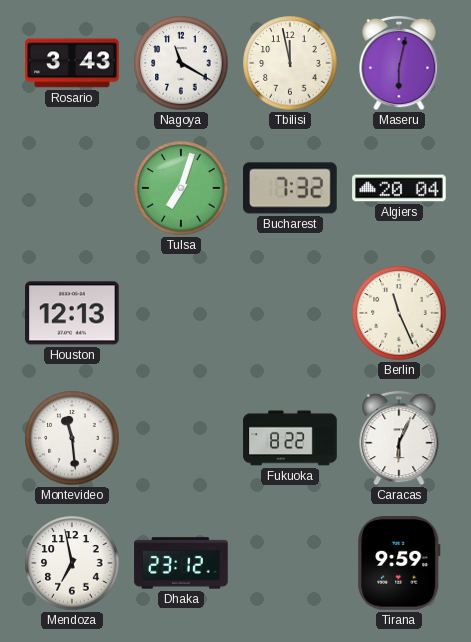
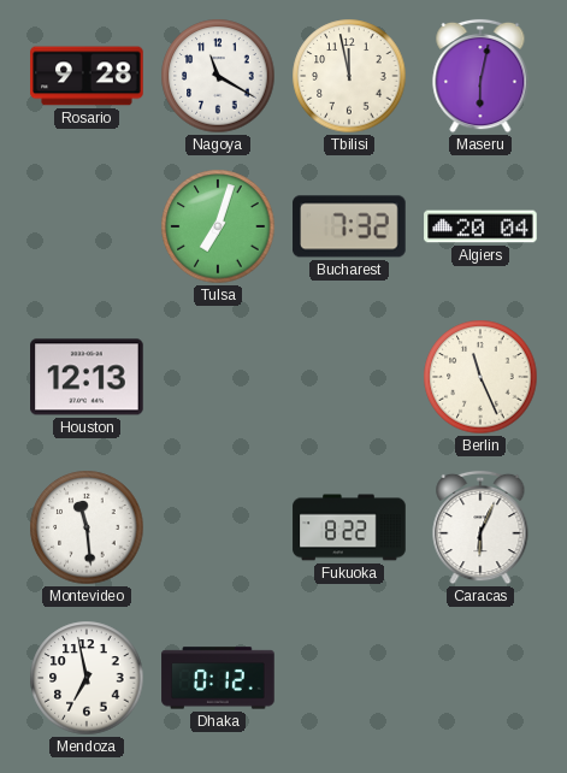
Rosario: 3:43 -> 9:28 (87, 76)
Dhaka: 23:12 -> 0:12 (218, 678)
Tirana: 9:59 -> none (399, 563)
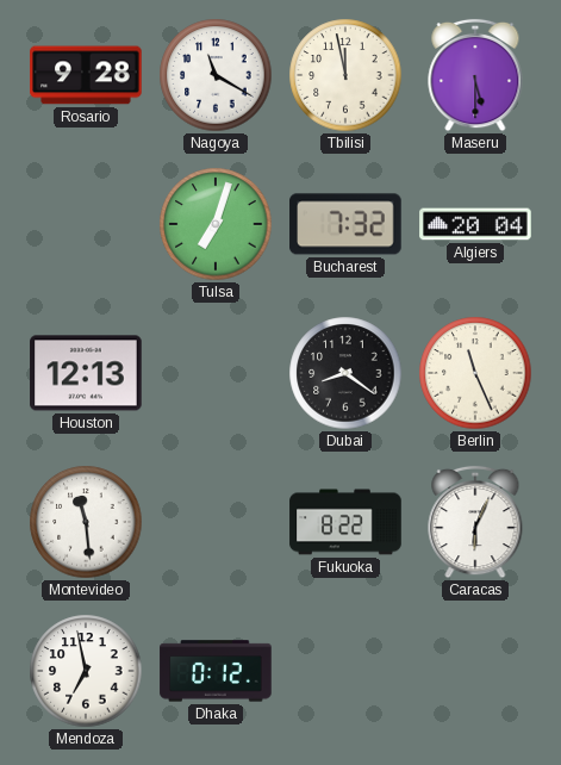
Maseru: 6:02 -> 5:30 (475, 75)
Dubai: none -> 8:21 (345, 373)
